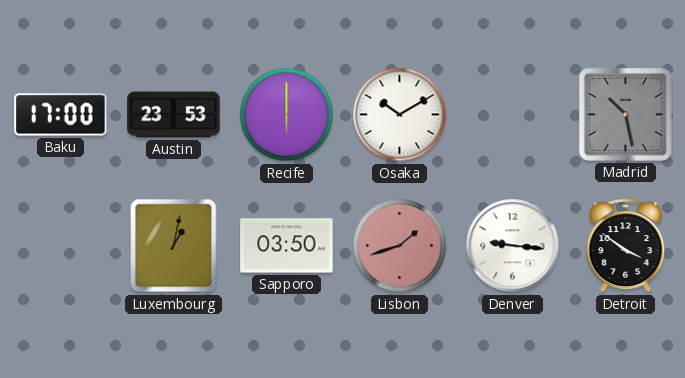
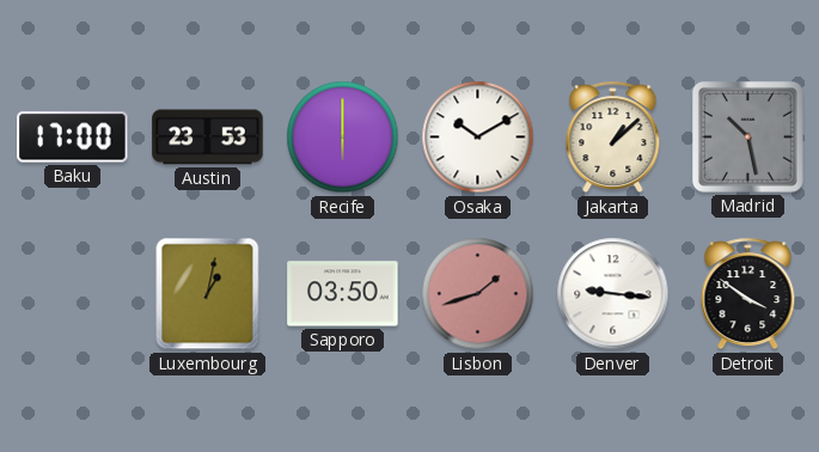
Jakarta: none -> 1:08 (613, 138)
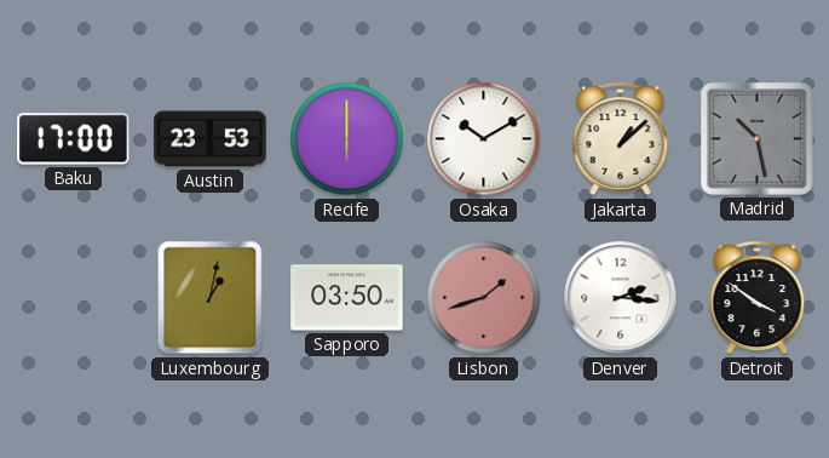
Denver: 9:16 -> 2:16 (621, 298)
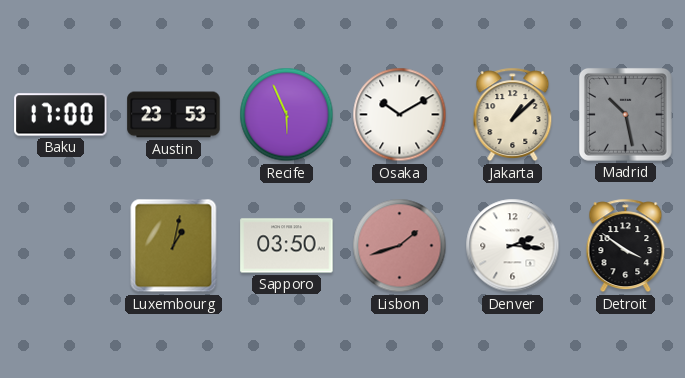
Recife: 6:00 -> 5:56 (287, 115)
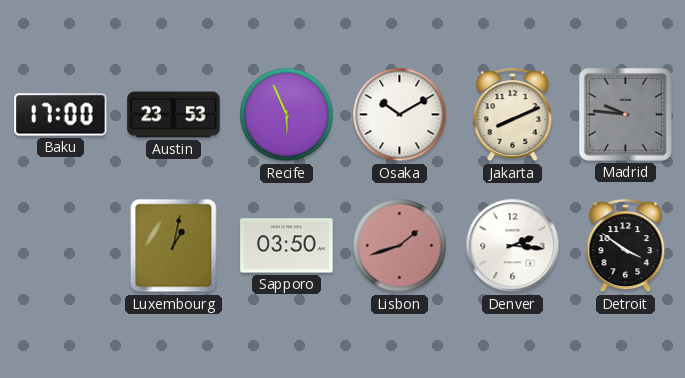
Jakarta: 1:08 -> 8:11 (513, 115)
Madrid: 10:28 -> 9:46 (625, 114)
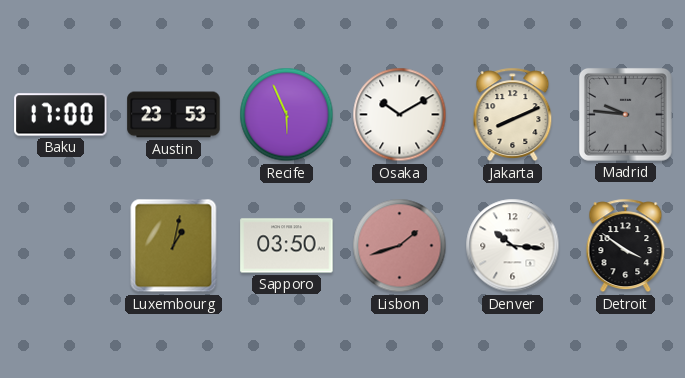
Denver: 2:16 -> 10:16 (513, 246)
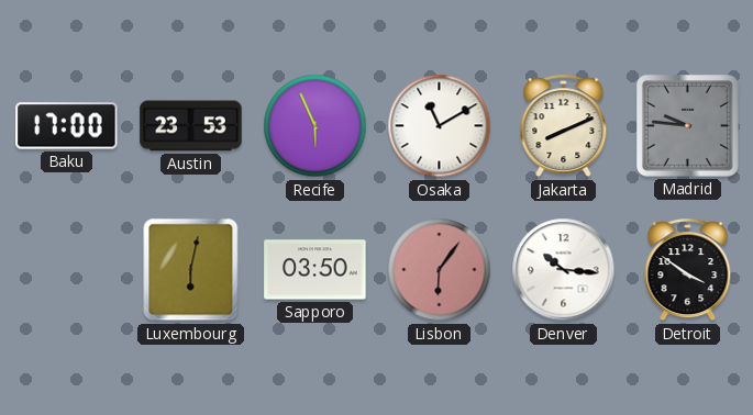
Osaka: 10:10 -> 11:10 (440, 126)
Luxembourg: 1:02 -> 6:02 (191, 270)
Lisbon: 1:42 -> 6:06 (440, 270)
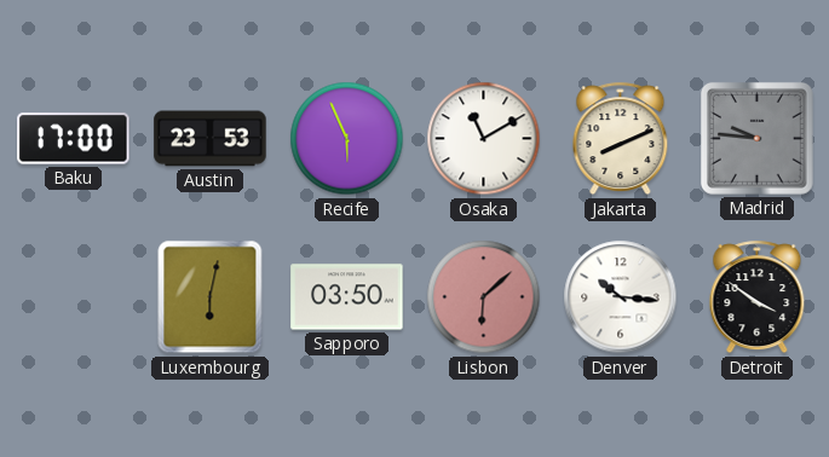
Lisbon: 6:06 -> 6:08 (484, 297)
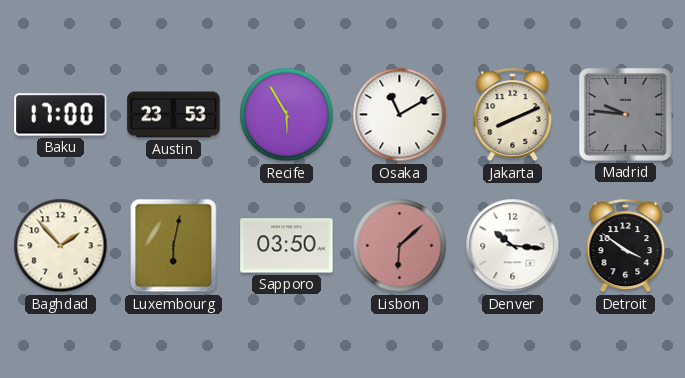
Recife: 5:56 -> 5:55 (287, 115)
Baghdad: none -> 1:53 (61, 246)
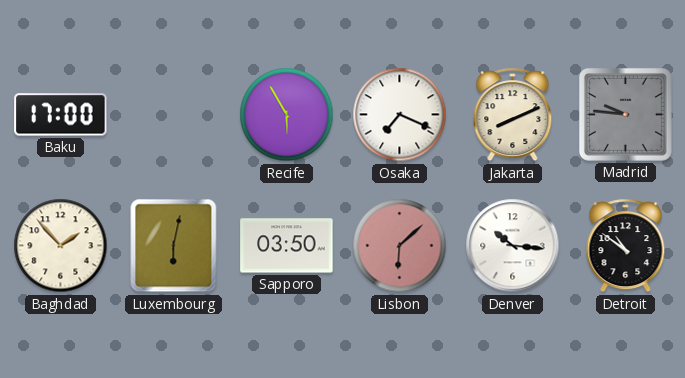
Austin: 23:53 -> none (174, 115)
Osaka: 11:10 -> 7:19 (400, 115)
Detroit: 3:51 -> 10:51 (626, 246)
